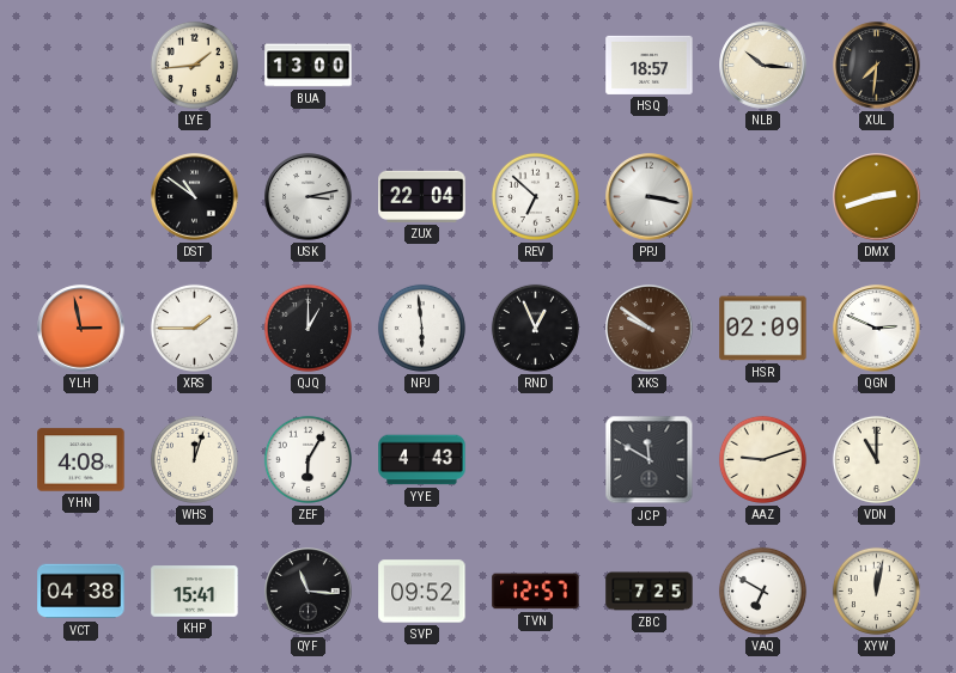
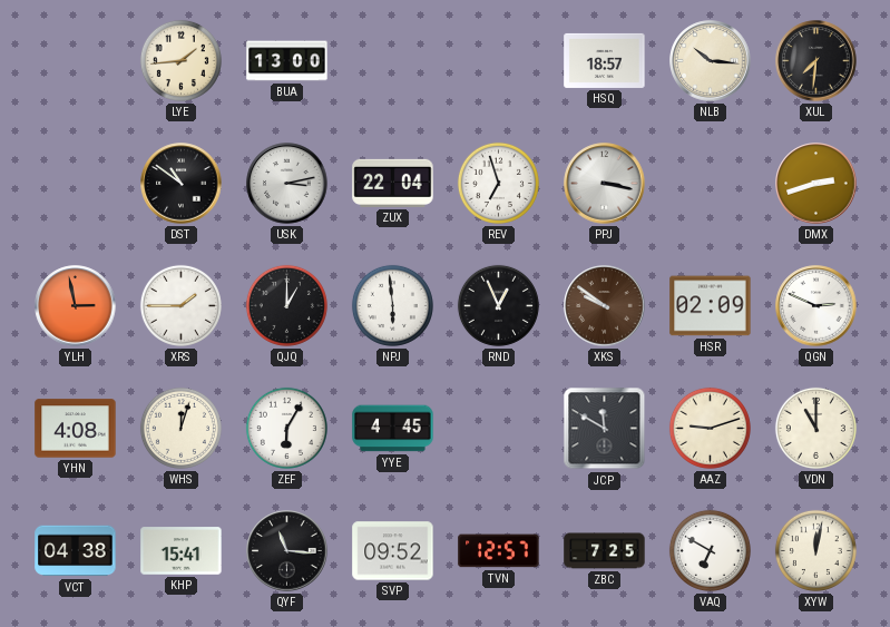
REV: 6:52 -> 6:57 (498, 183)
YYE: 4:43 -> 4:45 (393, 429)
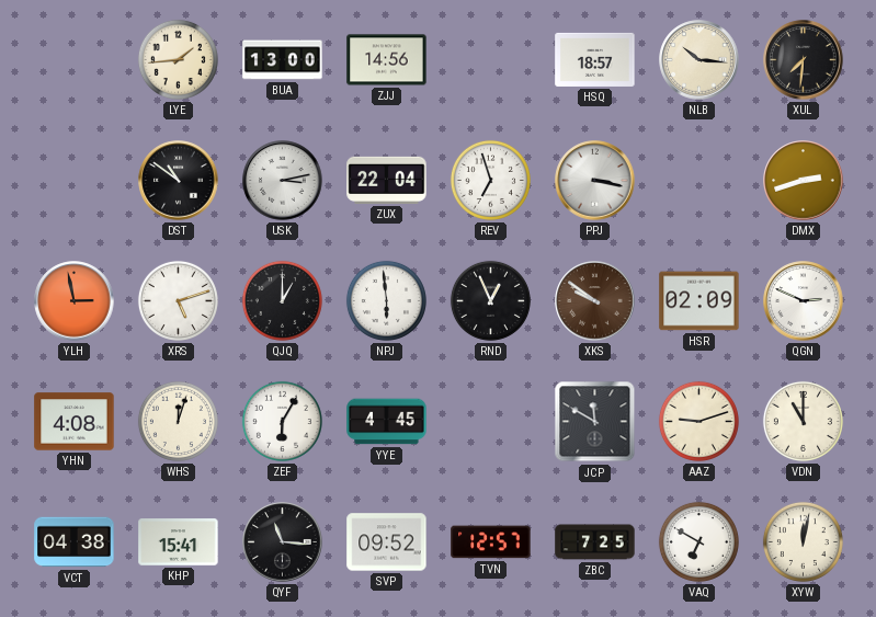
ZJJ: none -> 14:56 (387, 60)
XRS: 1:45 -> 5:12 (178, 300)
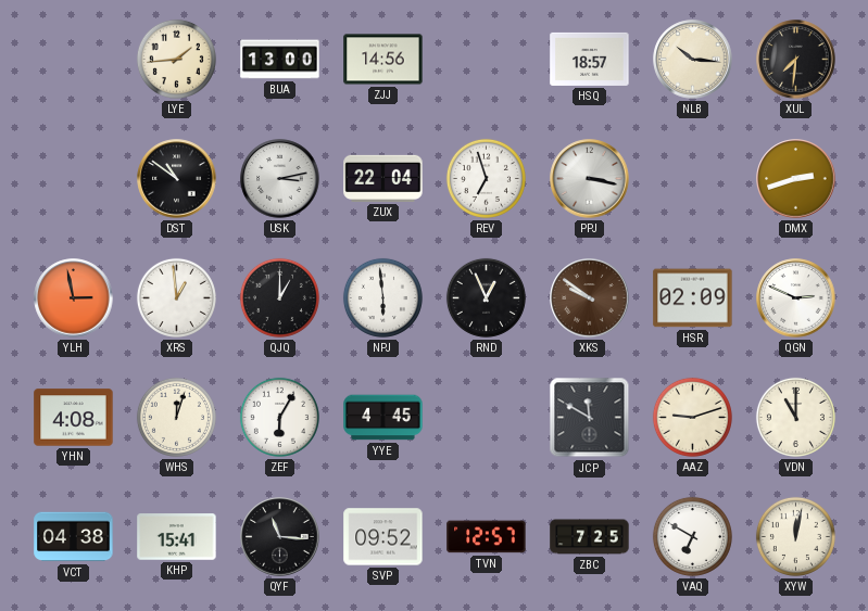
XRS: 5:12 -> 12:59 (176, 297)
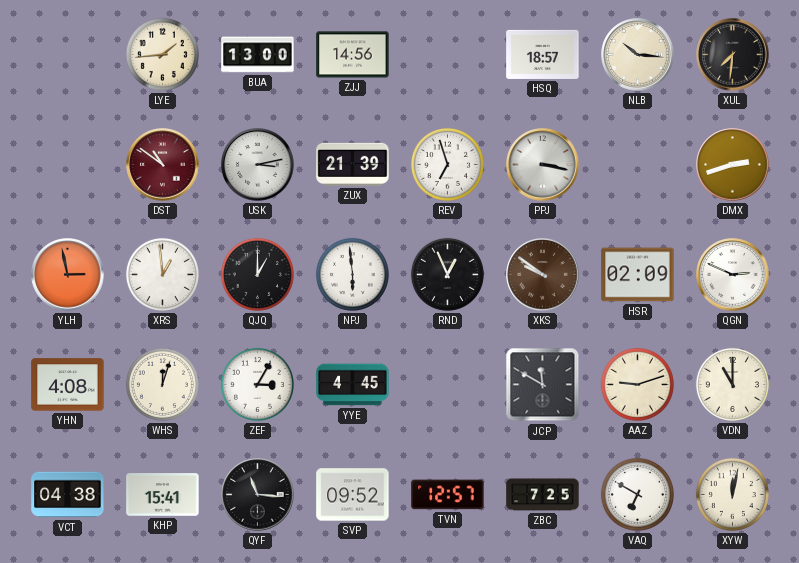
DST dial: black -> burgundy (163, 165)
ZUX: 22:04 -> 21:39 (353, 164)
ZEF: 6:05 -> 3:05 (257, 384)
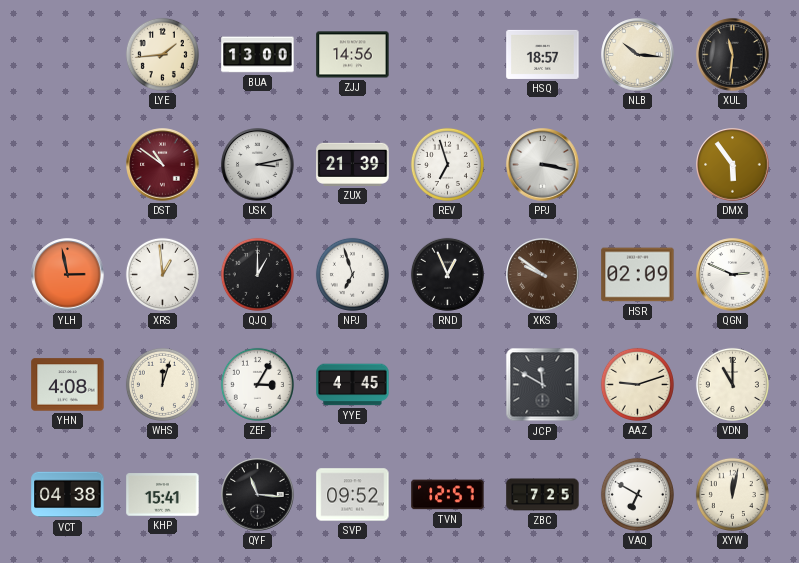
XUL: 7:31 -> 11:31 (733, 55)
DMX: 2:42 -> 5:54 (733, 165)
NPJ: 5:59 -> 6:57 (352, 274)
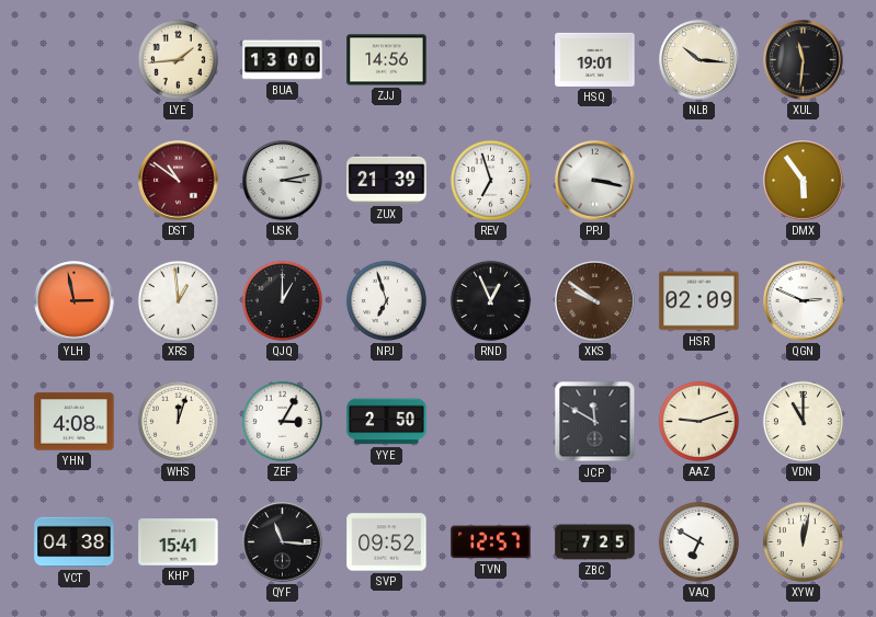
HSQ: 18:57 -> 19:01 (595, 59)
YYE: 4:45 -> 2:50 (387, 422)
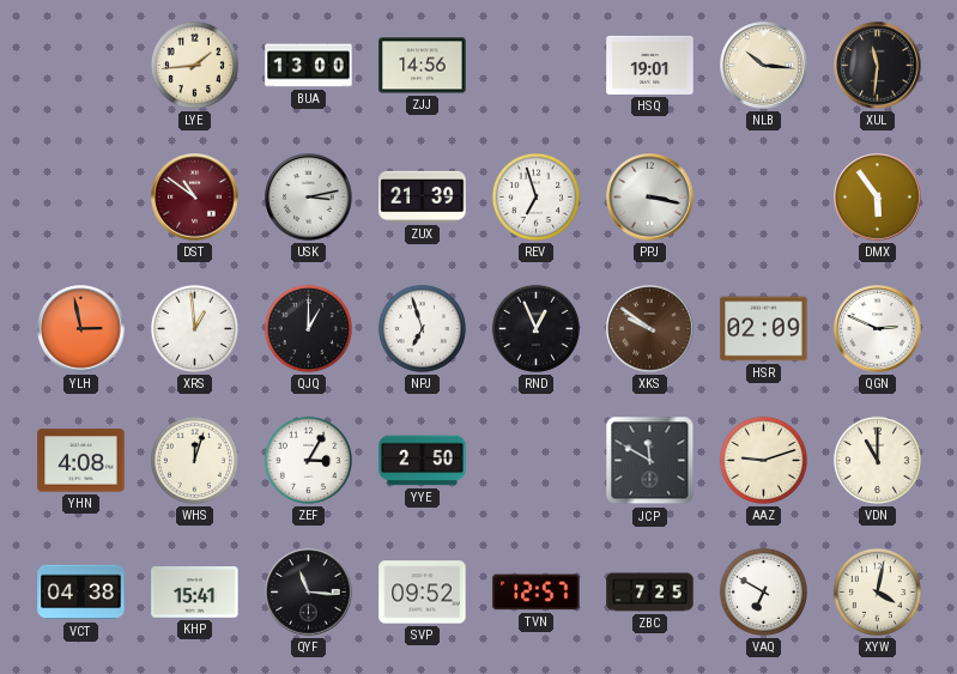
XYW: 12:02 -> 4:02 (877, 591)
